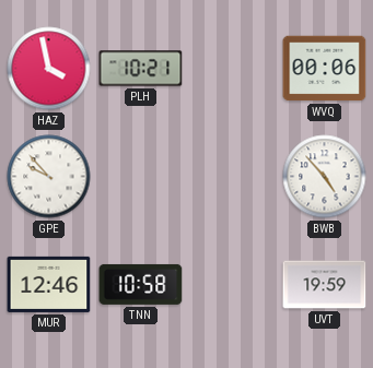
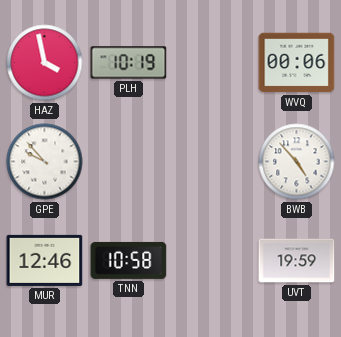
PLH: 10:21 -> 10:19 (129, 63)
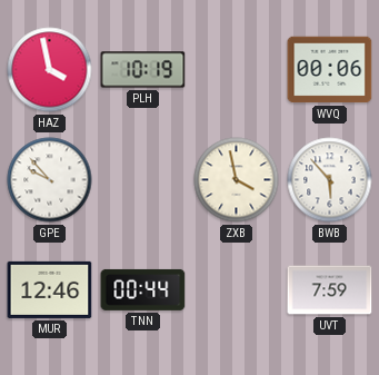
ZXB: none -> 3:58 (237, 180)
BWB: 4:53 -> 5:53 (330, 180)
TNN: 10:58 -> 00:44 (143, 289)
UVT: 19:59 -> 7:59 (330, 290)
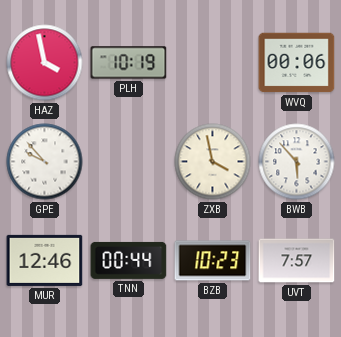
BZB: none -> 10:23 (213, 261)
UVT: 7:59 -> 7:57 (297, 261)
